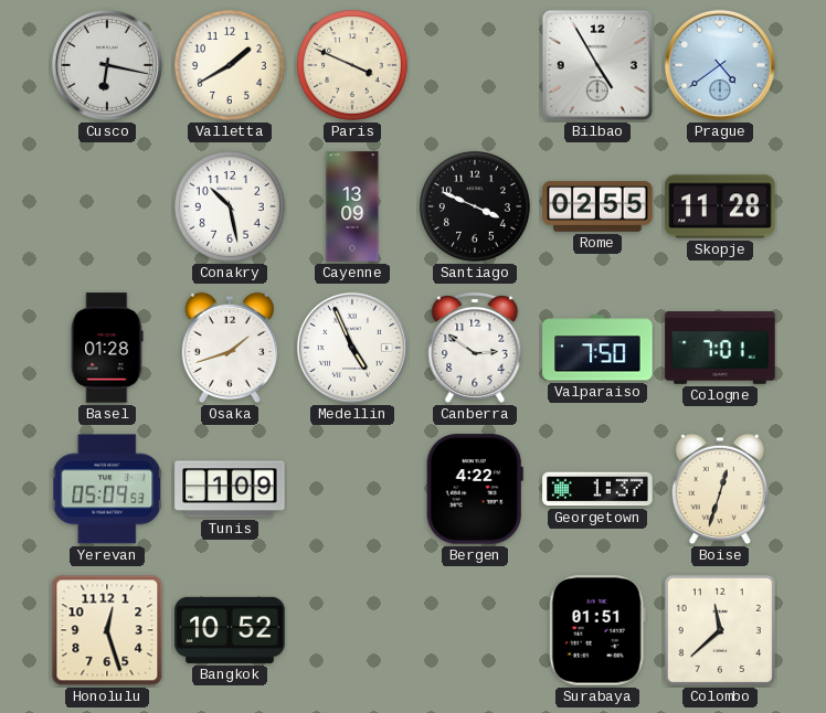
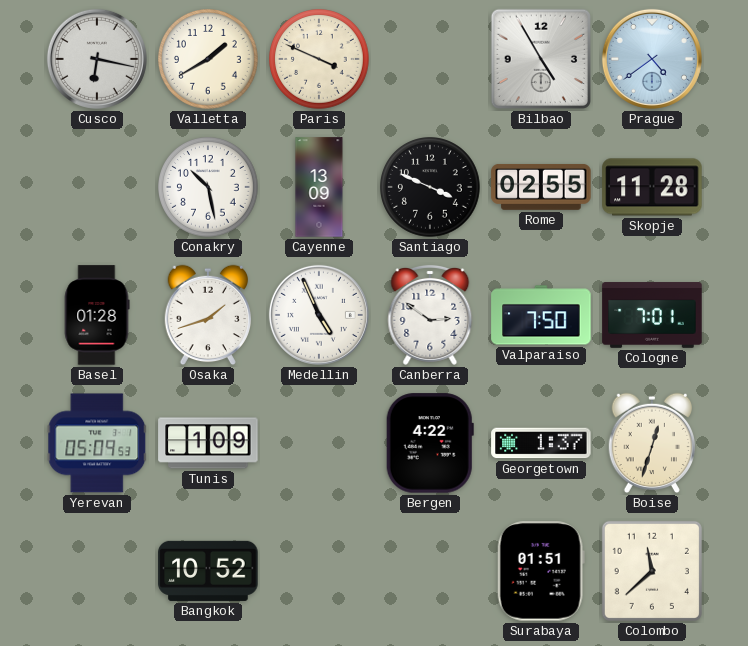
Honolulu: 12:27 -> none (107, 630)
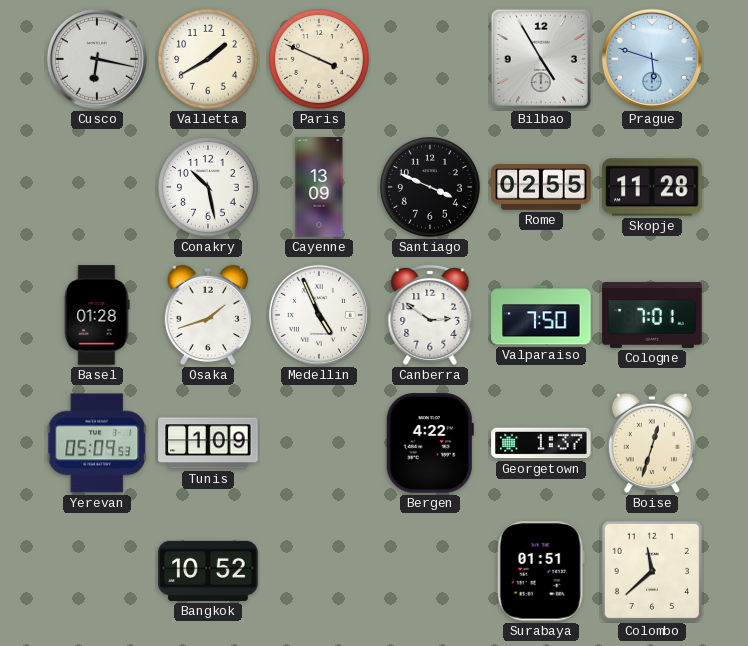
Prague: 4:39 -> 5:48 (652, 59)
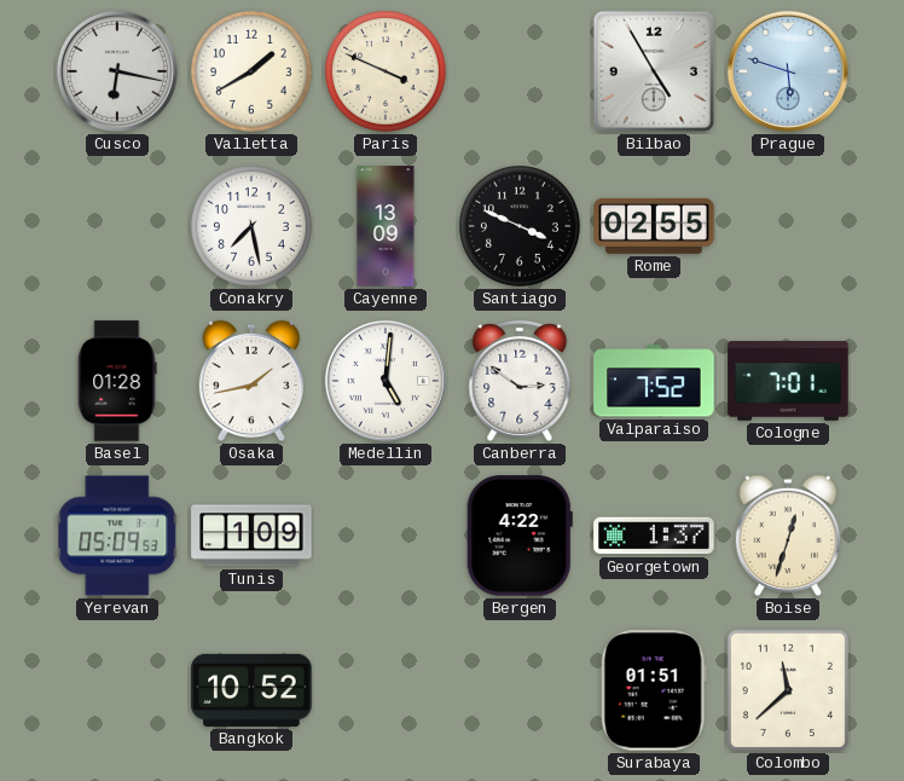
Conakry: 10:28 -> 7:28 (253, 227)
Skopje: 11:28 -> none (652, 187)
Osaka: 1:42 -> 1:43 (250, 381)
Medellin: 4:56 -> 5:01 (386, 381)
Valparaiso: 7:50 -> 7:52 (654, 381)
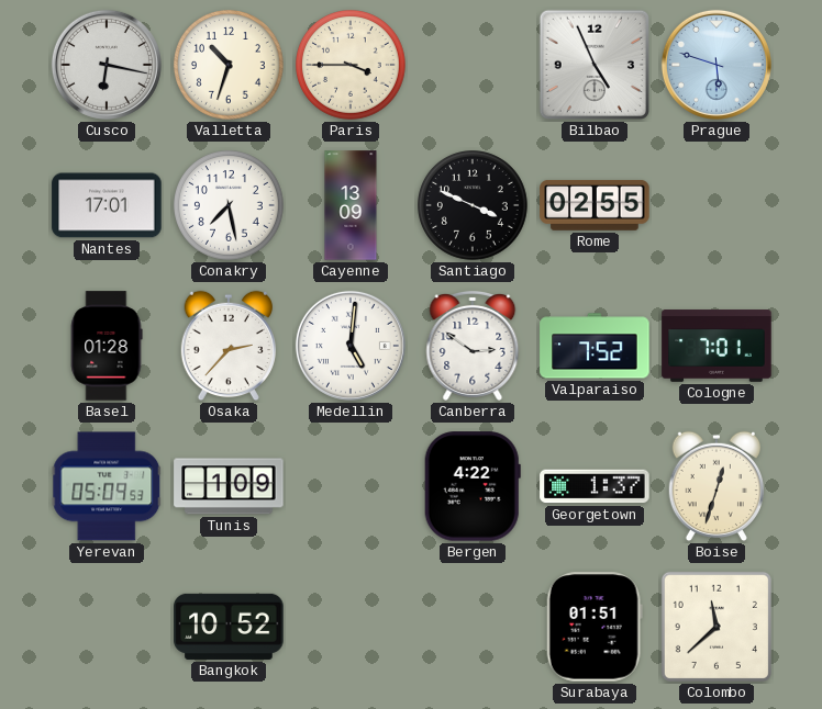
Valletta: 1:40 -> 10:33 (230, 66)
Paris: 3:49 -> 3:45 (352, 66)
Bilbao: 4:55 -> 4:56 (593, 65)
Nantes: none -> 17:01 (107, 205)
Osaka: 1:43 -> 2:37 (227, 346)
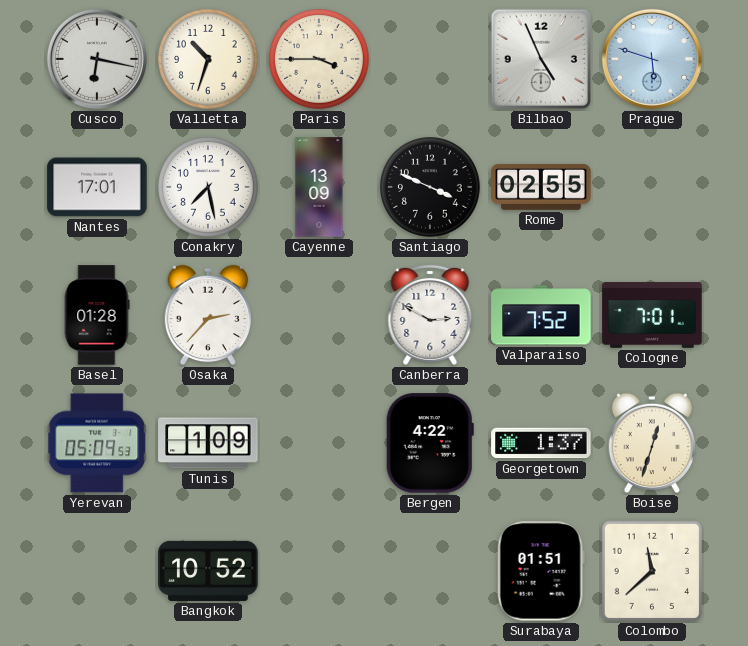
Medellin: 5:01 -> none (351, 346)
Canberra: 2:51 -> 2:50 (430, 315)
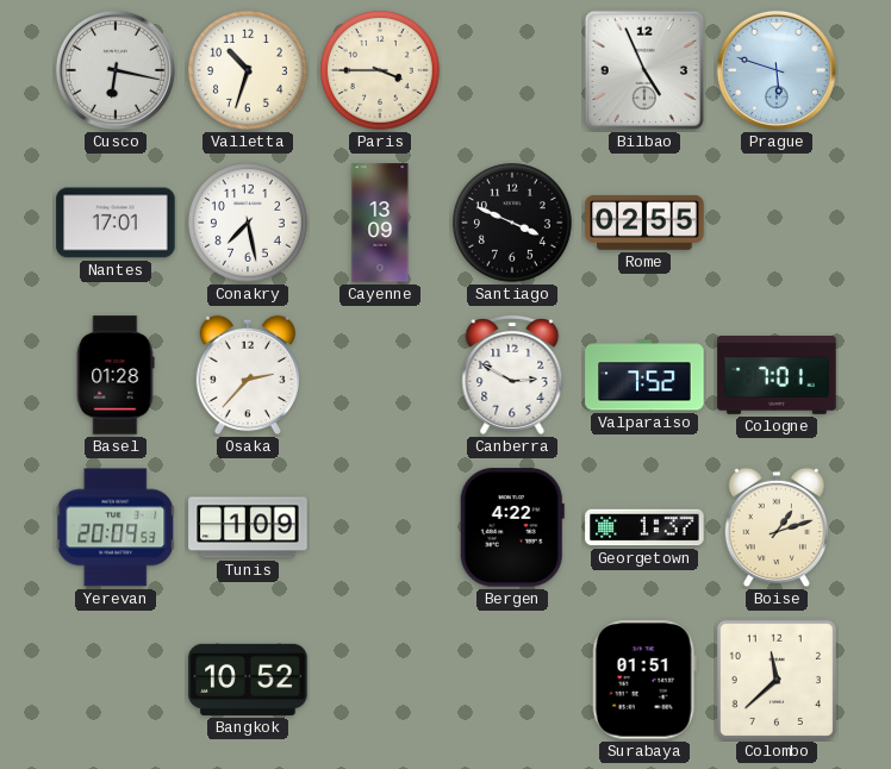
Yerevan: 05:09 -> 20:09 (116, 527)
Boise: 12:33 -> 1:12 (775, 527)
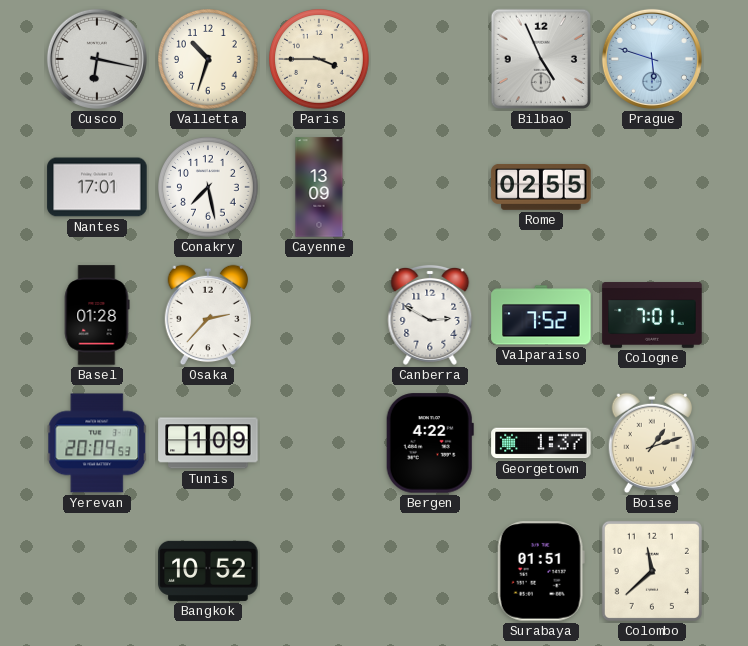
Santiago: 3:49 -> none (513, 224)
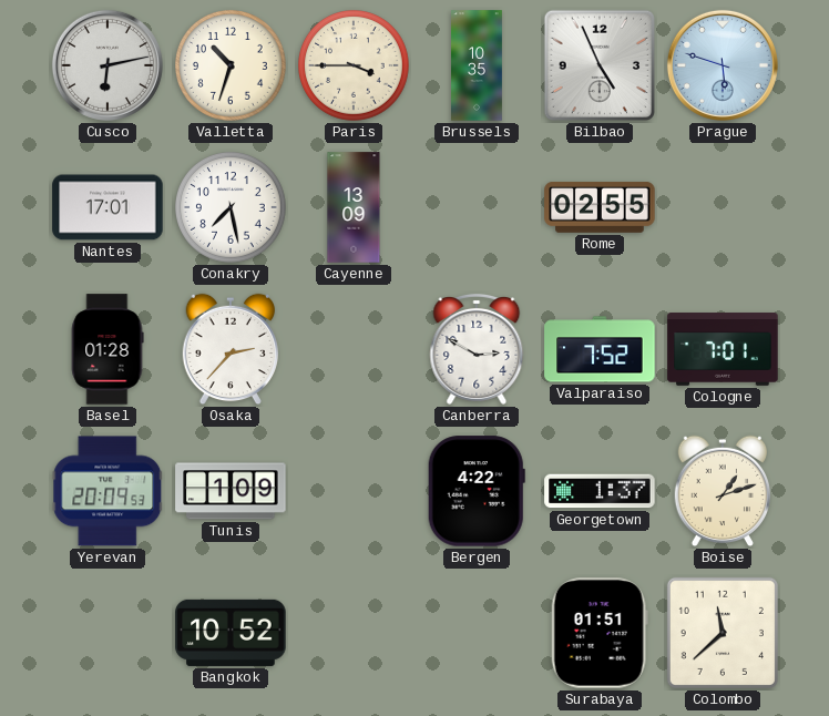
Cusco: 6:17 -> 6:13 (108, 65)
Brussels: none -> 10:35 (477, 65)
